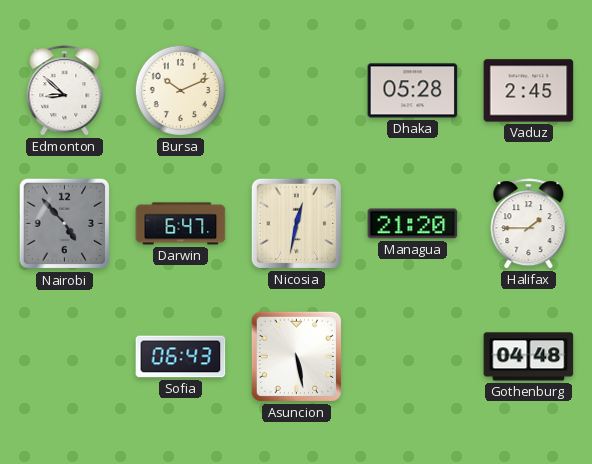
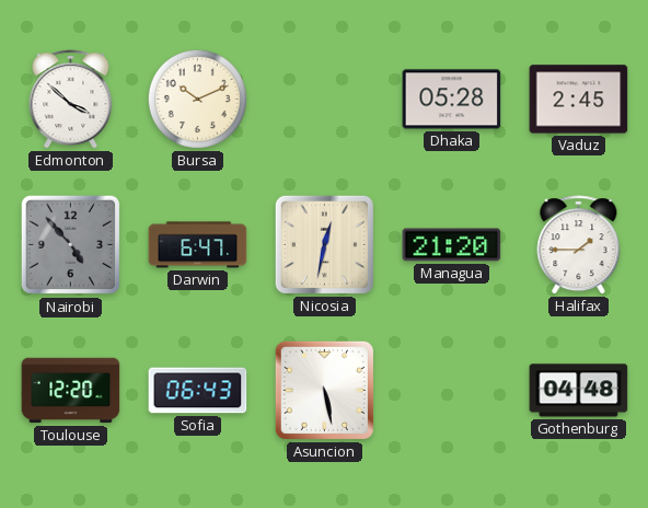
Edmonton: 8:52 -> 3:52 (71, 100)
Toulouse: none -> 12:20 (71, 391)
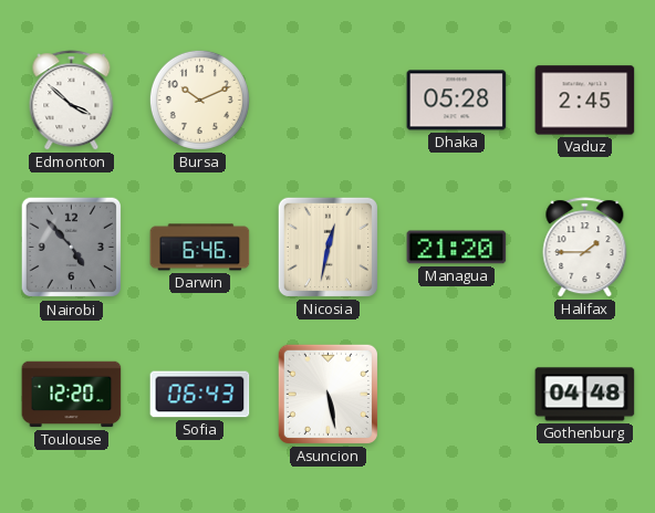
Darwin: 6:47 -> 6:46 (200, 248)
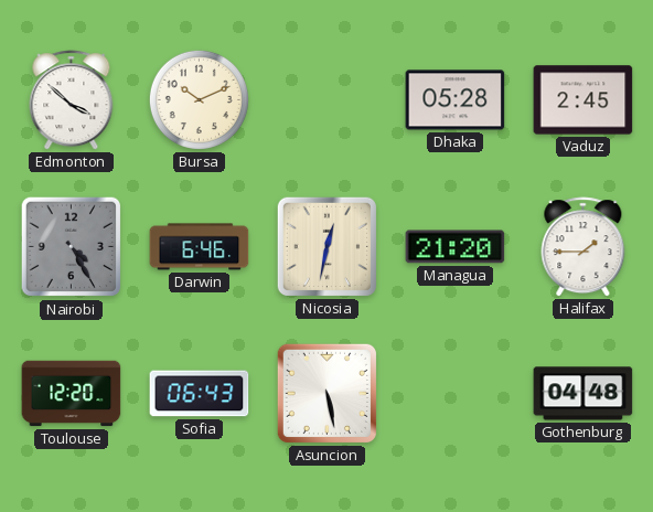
Nairobi: 4:53 -> 4:25 (72, 247)
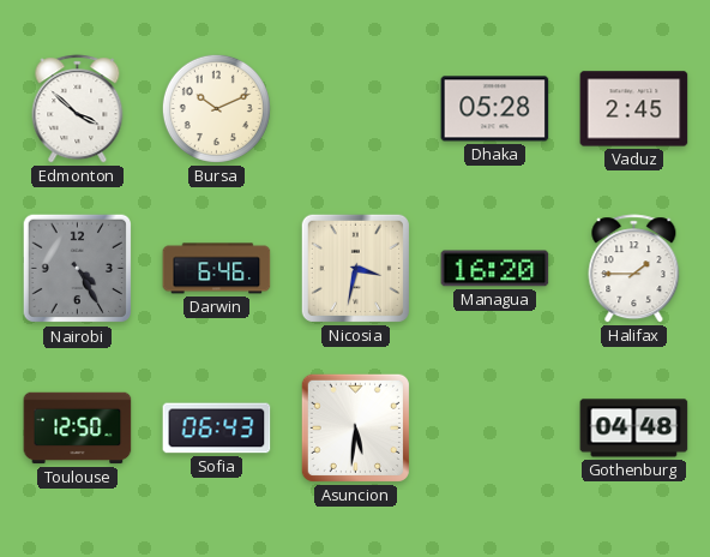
Nicosia: 12:32 -> 3:32 (355, 268)
Managua: 21:20 -> 16:20 (495, 269)
Toulouse: 12:20 -> 12:50 (78, 429)
Asuncion: 5:28 -> 5:31 (355, 427)
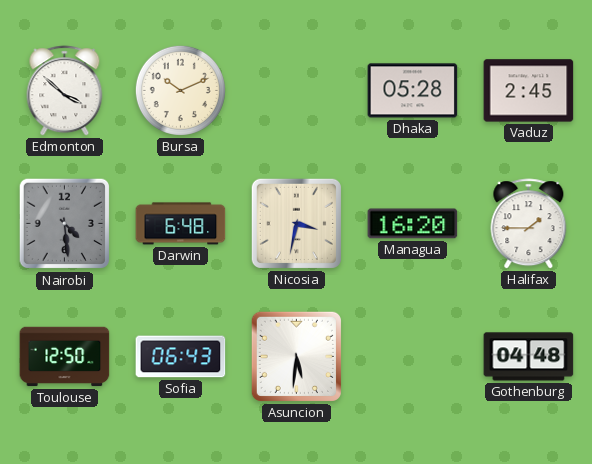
Nairobi: 4:25 -> 4:29 (65, 224)
Darwin: 6:46 -> 6:48 (181, 224)
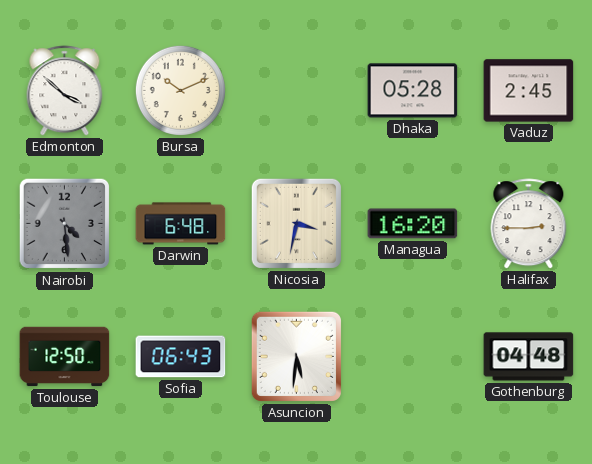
Halifax: 1:45 -> 2:45 (529, 224)
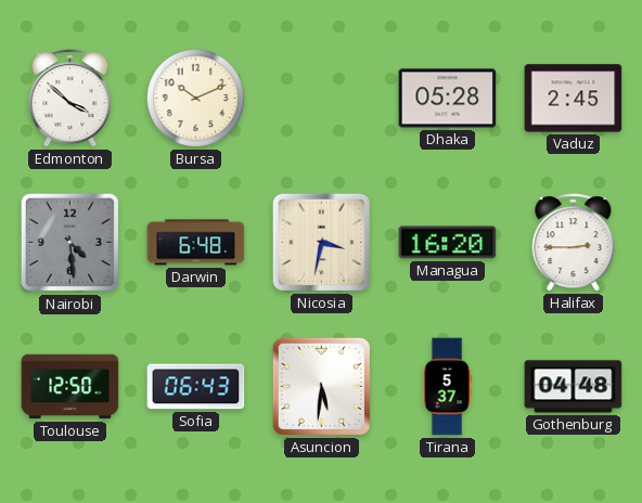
Tirana: none -> 5:37 (447, 387)
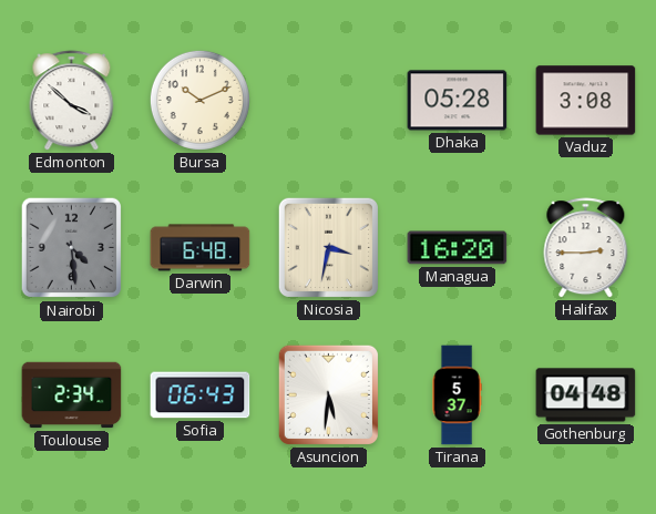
Vaduz: 2:45 -> 3:08 (586, 101)
Toulouse: 12:50 -> 2:34 (72, 395)
